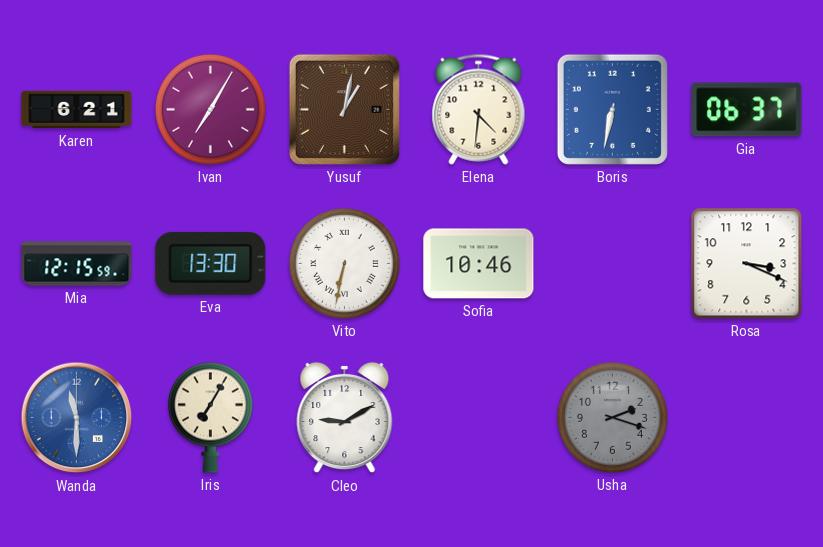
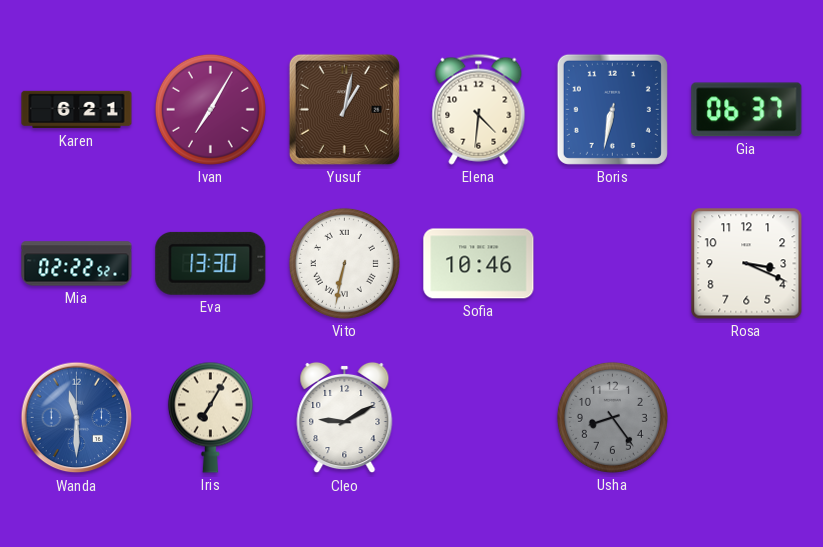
Mia: 12:15 -> 02:22 (77, 264)
Usha: 2:18 -> 8:24 (612, 417)
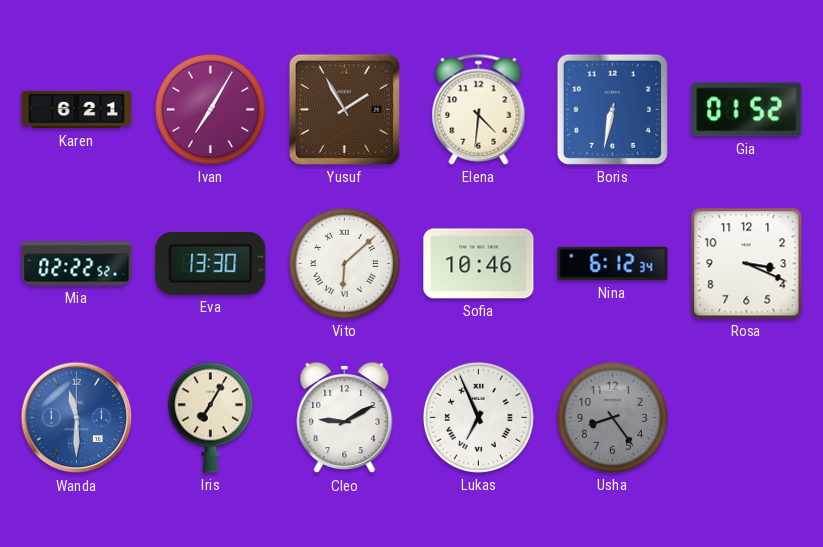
Yusuf: 1:02 -> 1:55 (344, 109)
Gia: 06:37 -> 01:52 (747, 110)
Vito: 6:32 -> 6:08 (344, 263)
Nina: none -> 6:12 (613, 264)
Lukas: none -> 6:56 (478, 417)
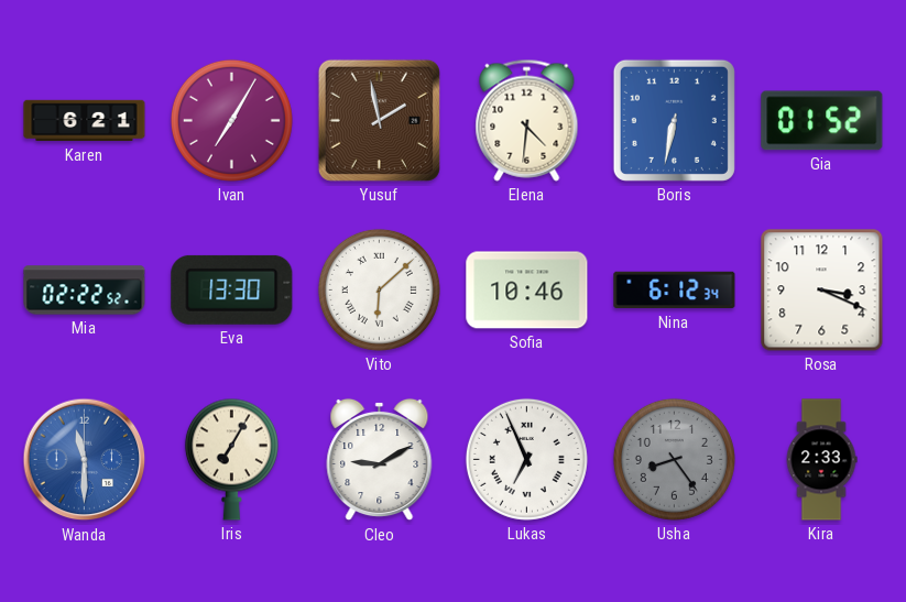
Yusuf: 1:55 -> 1:58 (379, 120)
Kira: none -> 2:33 (821, 460)
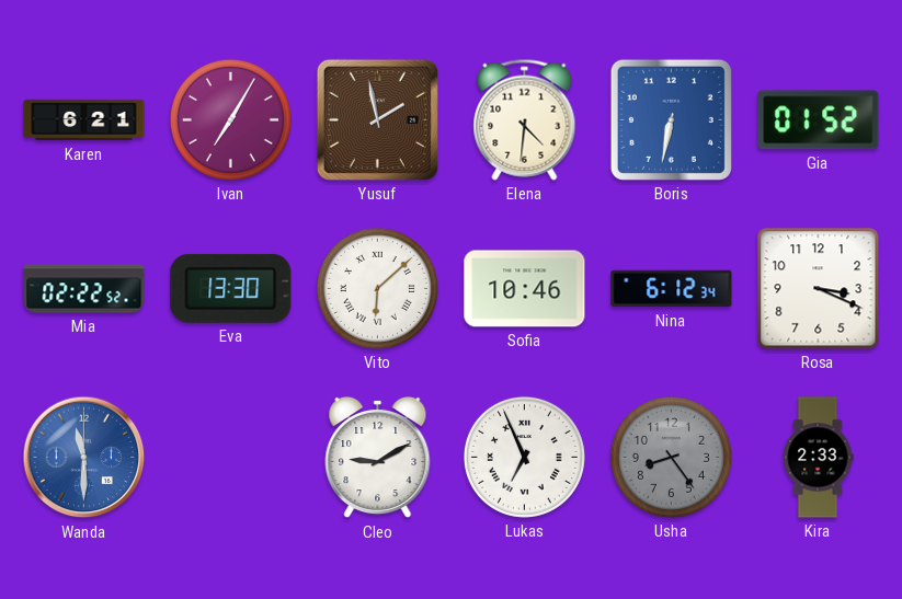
Iris: 7:05 -> none (231, 459)
